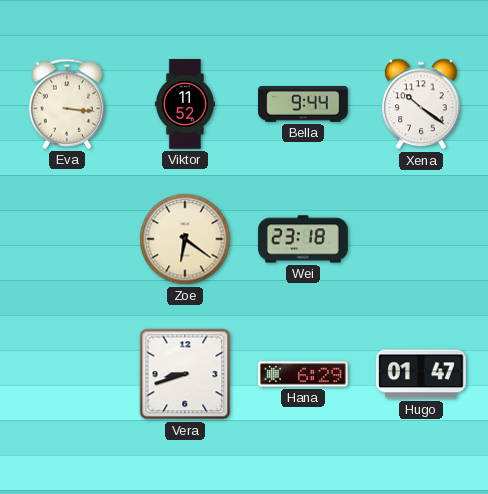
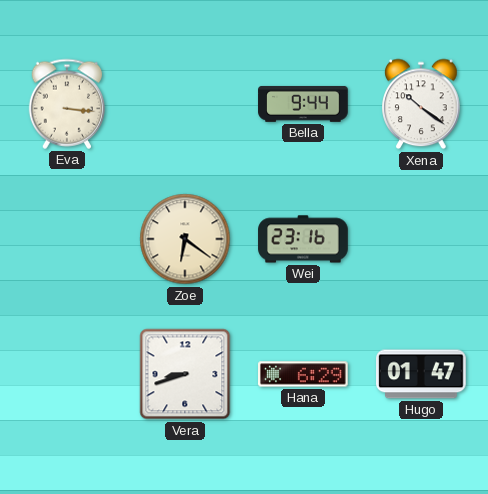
Viktor: 11:52 -> none (185, 104)
Wei: 23:18 -> 23:16 (303, 239)
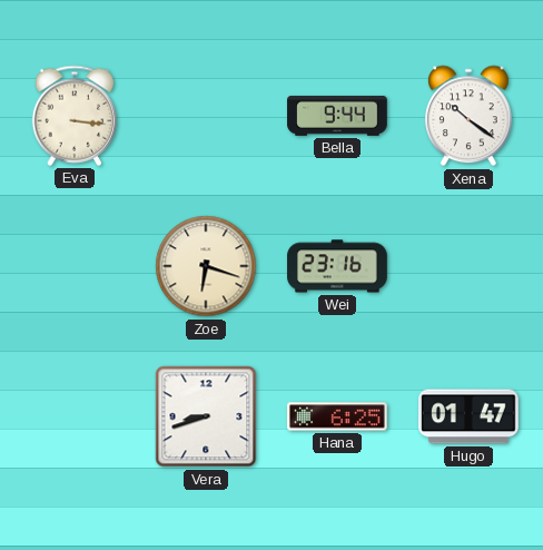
Zoe: 6:21 -> 6:18 (206, 266)
Hana: 6:29 -> 6:25 (337, 416)
